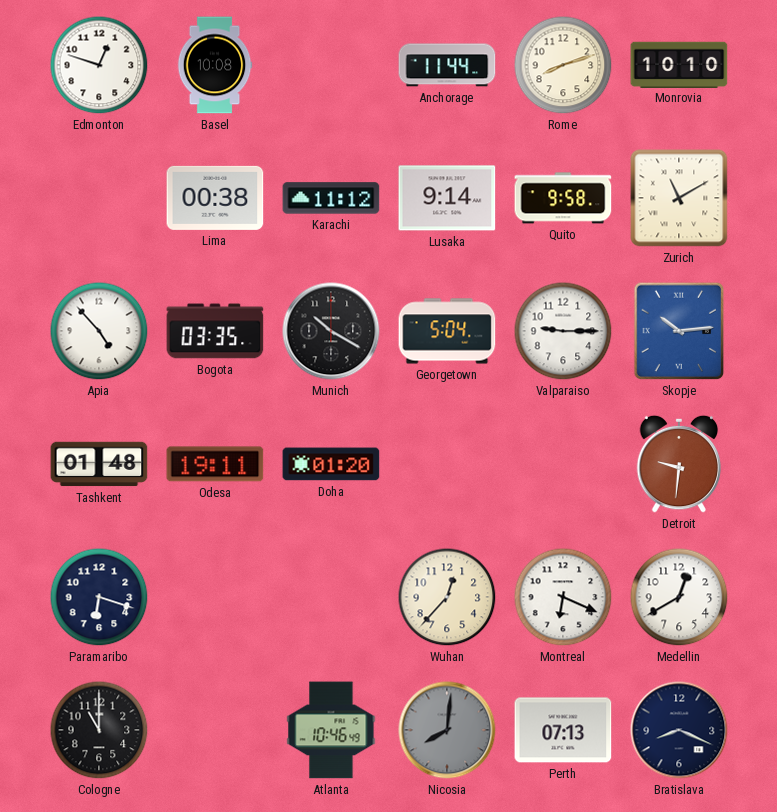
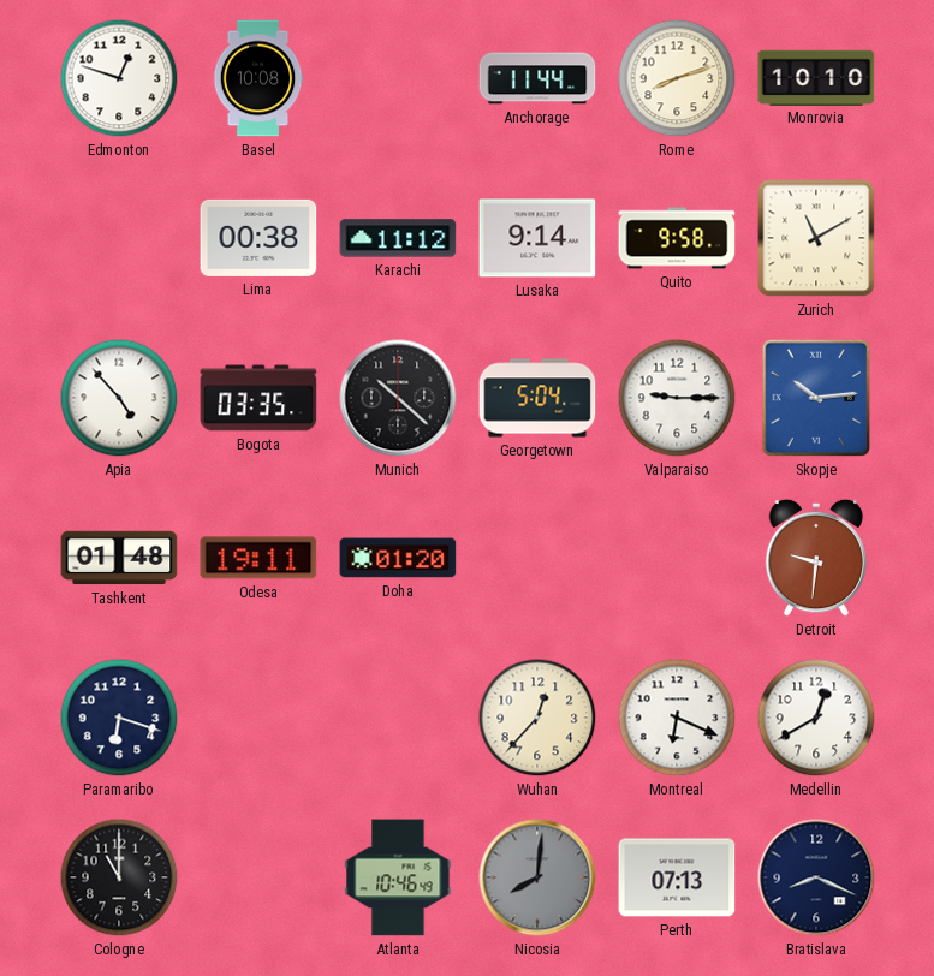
Munich: 10:20 -> 10:22 (398, 398)
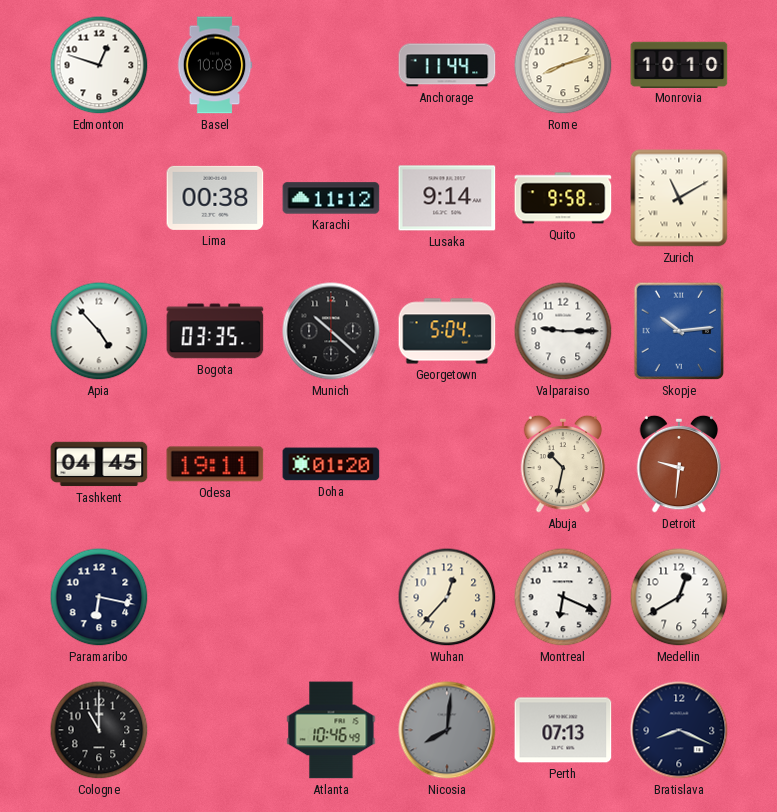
Tashkent: 01:48 -> 04:45 (99, 464)
Abuja: none -> 10:32 (563, 464)
Paramaribo: 6:18 -> 6:17 (99, 597)
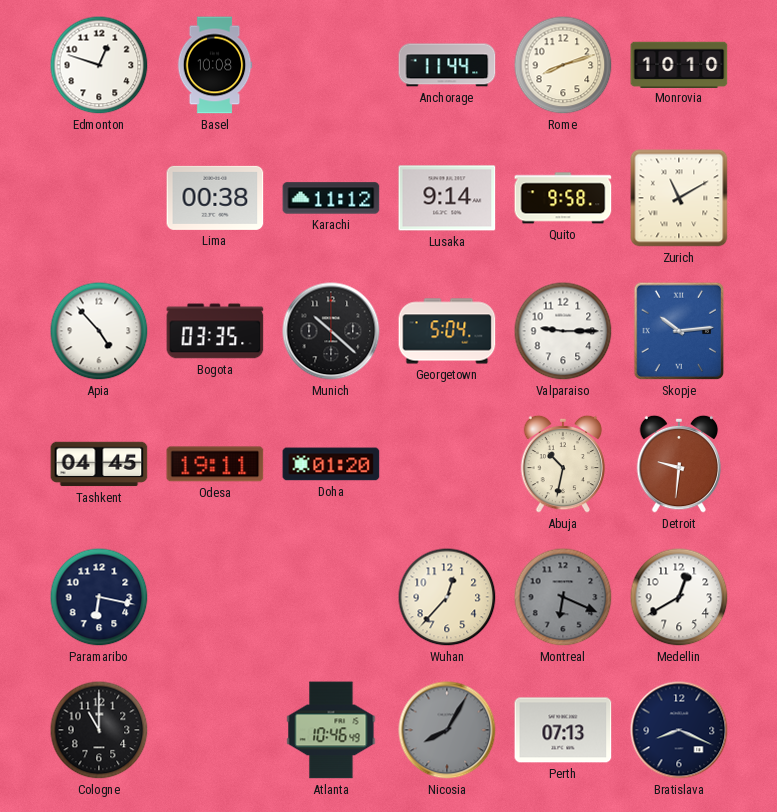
Montreal dial: white -> grey (563, 597)
Nicosia: 8:01 -> 8:05 (447, 730)
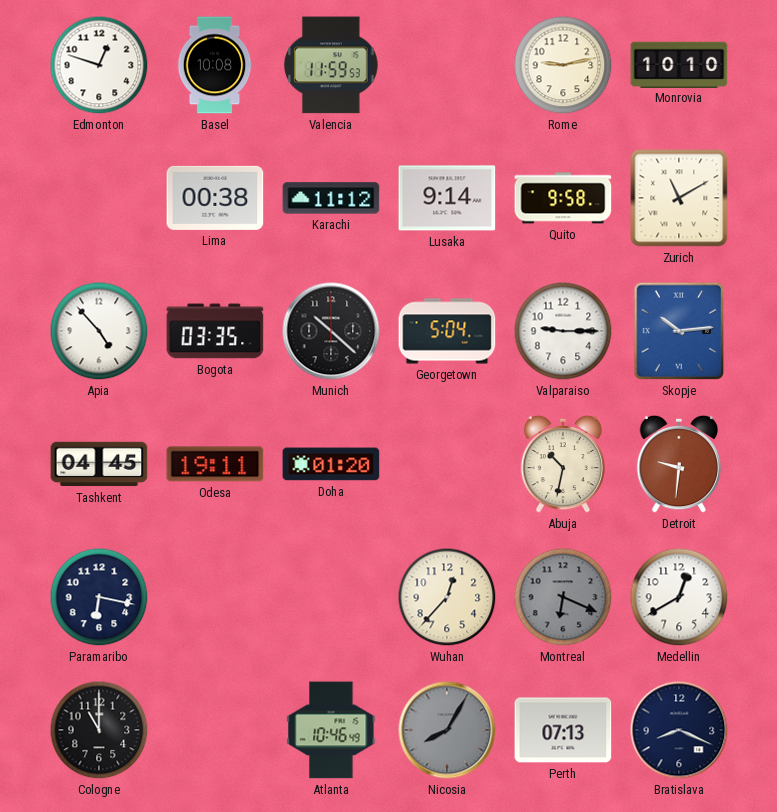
Valencia: none -> 11:59 (332, 65)
Anchorage: 11:44 -> none (447, 65)
Rome: 8:12 -> 9:13 (563, 65)
